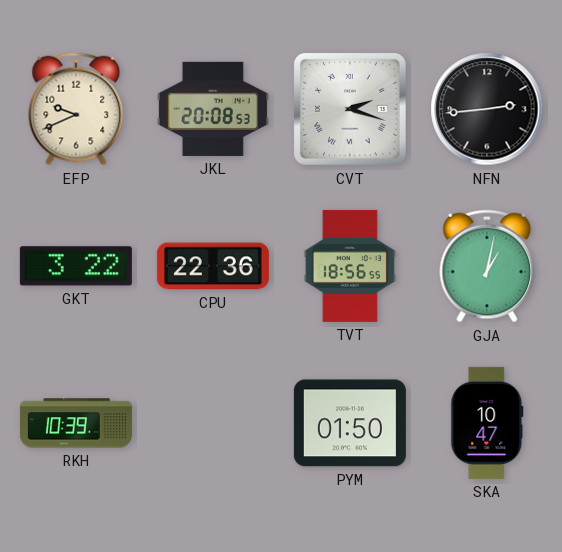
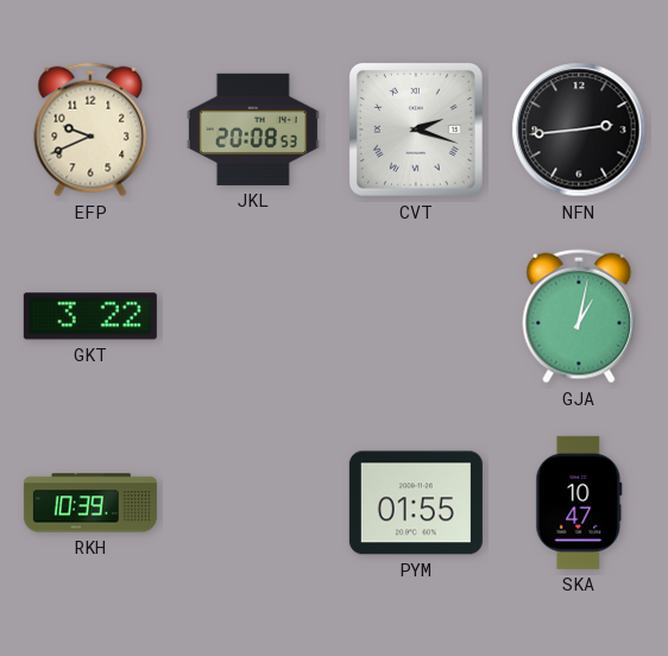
CPU: 22:36 -> none (213, 266)
TVT: 18:56 -> none (350, 266)
PYM: 01:50 -> 01:55 (416, 503)
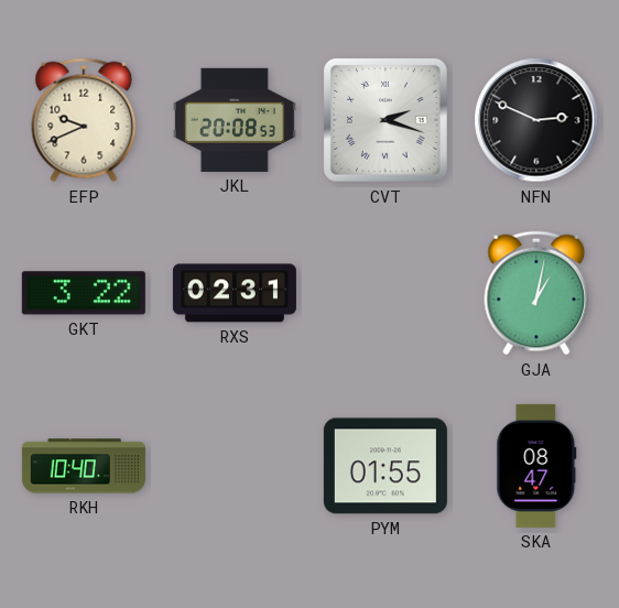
NFN: 2:44 -> 2:49 (536, 120)
RXS: none -> 02:31 (235, 293)
RKH: 10:39 -> 10:40 (84, 466)
SKA: 10:47 -> 08:47 (536, 466)
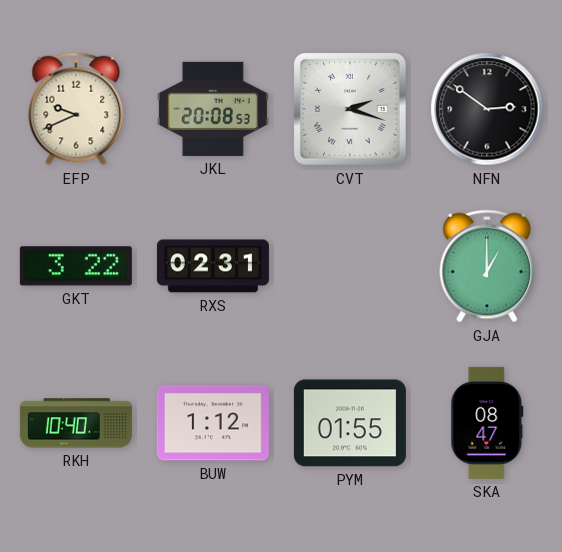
NFN: 2:49 -> 2:51 (487, 109)
GJA: 1:02 -> 1:00 (487, 266)
BUW: none -> 1:12 (213, 423)
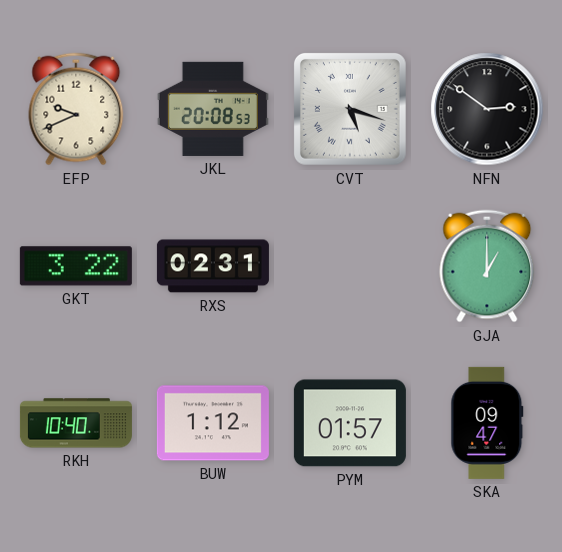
CVT: 2:18 -> 5:18 (350, 109)
PYM: 01:55 -> 01:57 (350, 423)
SKA: 08:47 -> 09:47 (487, 423)
